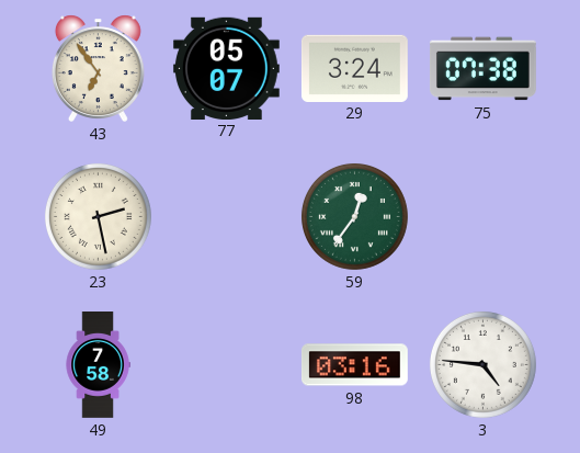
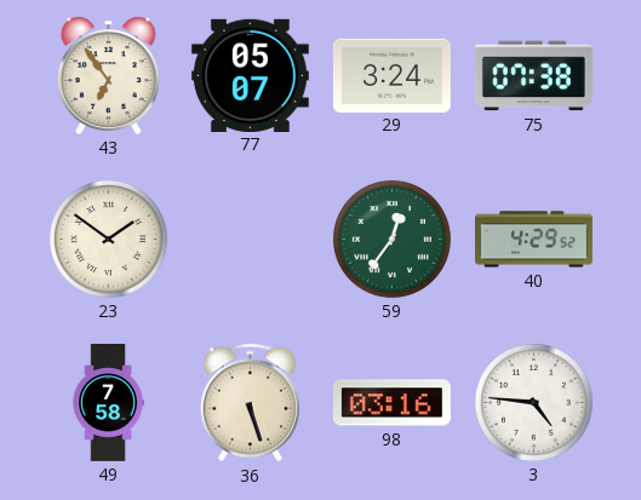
23: 2:28 -> 1:51 (108, 238)
40: none -> 4:29 (534, 240)
36: none -> 5:27 (250, 403)
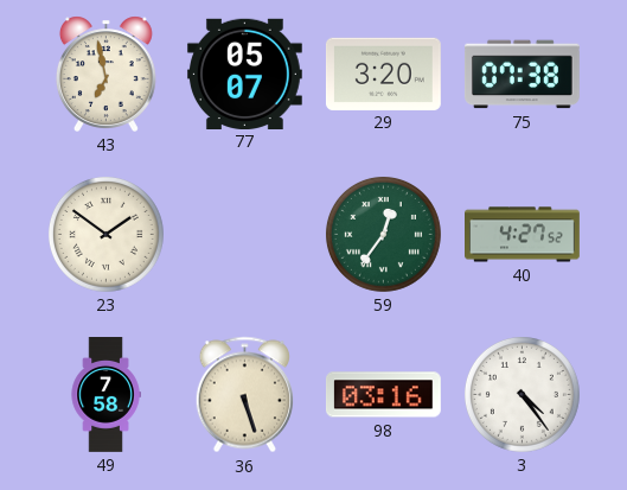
43: 6:54 -> 6:58 (105, 74)
29: 3:24 -> 3:20 (383, 74)
40: 4:29 -> 4:27 (523, 235)
3: 4:46 -> 4:24 (522, 394)
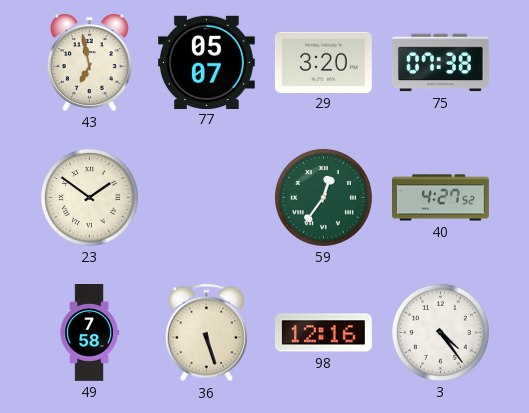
98: 03:16 -> 12:16 (323, 333)
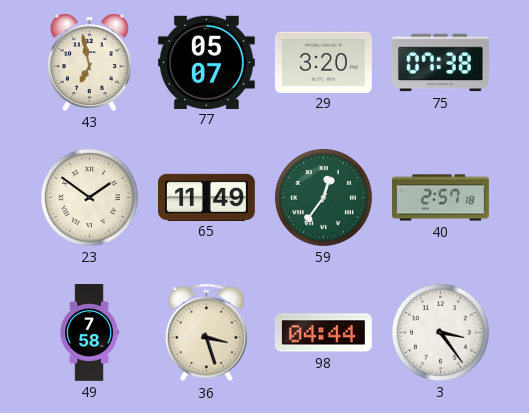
65: none -> 11:49 (207, 197)
40: 4:27 -> 2:57 (441, 198)
36: 5:27 -> 3:27 (206, 333)
98: 12:16 -> 04:44 (323, 333)
3: 4:24 -> 3:24 (440, 332)
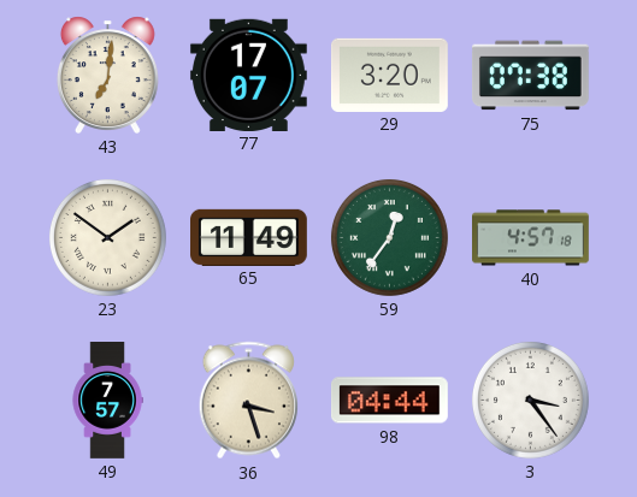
43: 6:58 -> 7:01 (107, 75)
77: 05:07 -> 17:07 (248, 75)
40: 2:57 -> 4:57 (531, 238)
49: 7:58 -> 7:57 (107, 401)
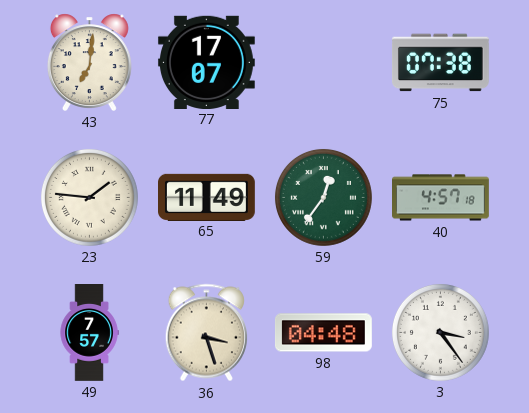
29: 3:20 -> none (389, 75)
23: 1:51 -> 1:46 (89, 197)
98: 04:44 -> 04:48 (323, 333)
